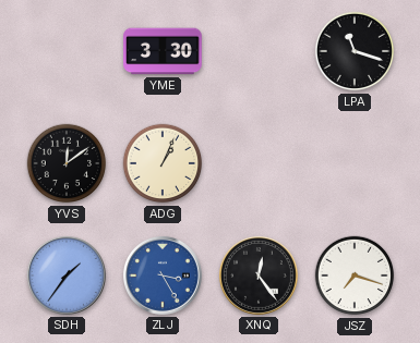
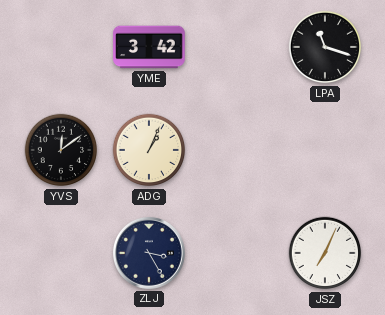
YME: 3:30 -> 3:42 (149, 47)
SDH: 1:36 -> none (67, 275)
ZLJ dial: blue -> navy (149, 253)
XNQ: 12:24 -> none (259, 275)
JSZ: 7:18 -> 7:04 (325, 253)
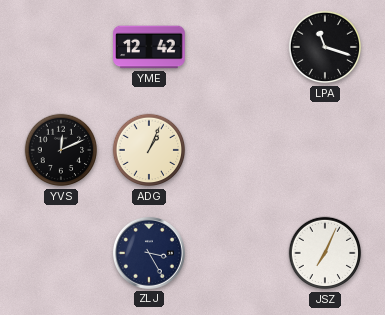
YME: 3:42 -> 12:42 (149, 47)
YVS: 12:09 -> 12:11 (61, 150)
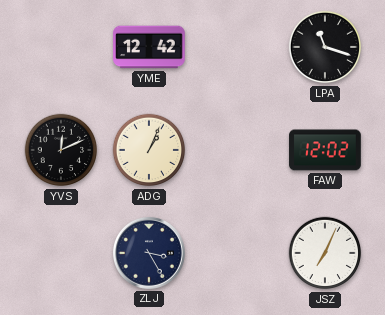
FAW: none -> 12:02 (325, 150)
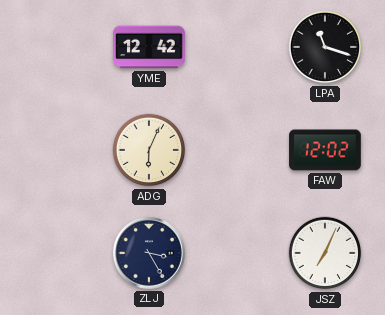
YVS: 12:11 -> none (61, 150)
ADG: 1:04 -> 6:04 (149, 150)
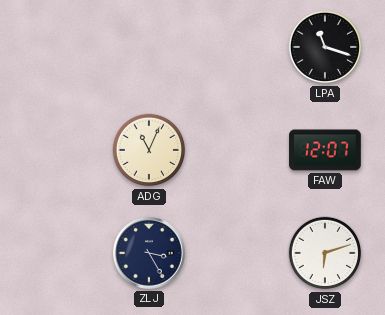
YME: 12:42 -> none (149, 47)
ADG: 6:04 -> 11:04 (149, 150)
FAW: 12:02 -> 12:07 (325, 150)
JSZ: 7:04 -> 6:12 (325, 253)
